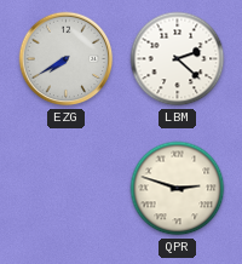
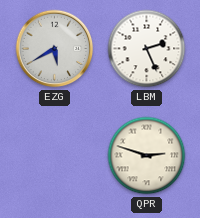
EZG: 7:40 -> 5:40 (55, 49)
LBM: 2:22 -> 2:26 (147, 49)
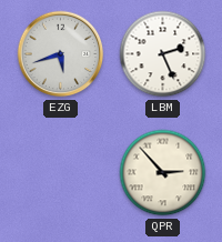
EZG: 5:40 -> 5:42 (61, 54)
QPR: 2:48 -> 2:53 (163, 173)
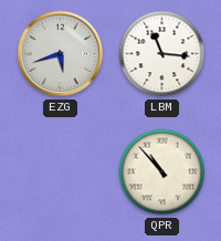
LBM: 2:26 -> 11:16 (162, 54)
QPR: 2:53 -> 10:53 (162, 172)
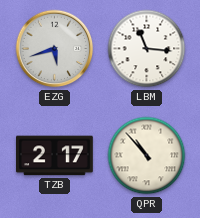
TZB: none -> 2:17 (55, 156)
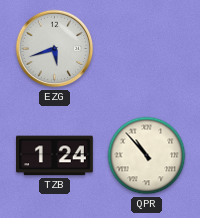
LBM: 11:16 -> none (147, 49)
TZB: 2:17 -> 1:24 (55, 156)
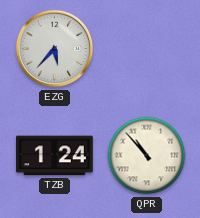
EZG: 5:42 -> 5:37 (55, 49)
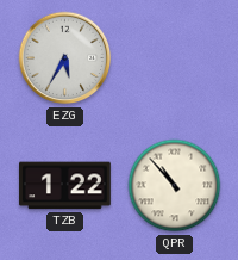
EZG: 5:37 -> 5:35 (65, 58)
TZB: 1:24 -> 1:22 (65, 186)
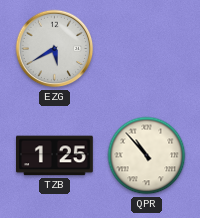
EZG: 5:35 -> 5:40 (55, 49)
TZB: 1:22 -> 1:25 (55, 156)
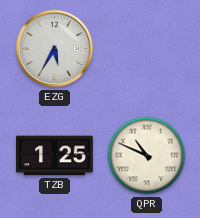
EZG: 5:40 -> 5:35 (55, 49)
QPR: 10:53 -> 10:49 (147, 156)
